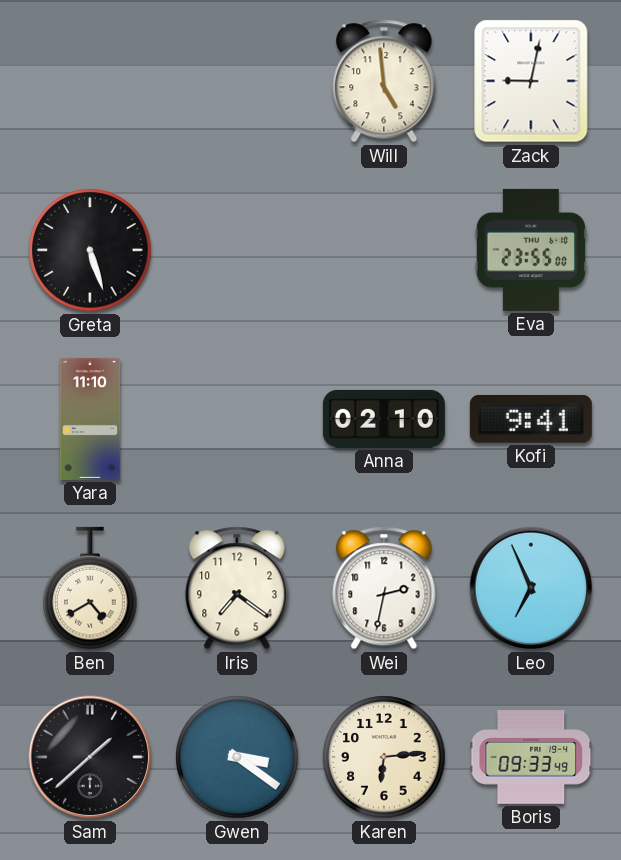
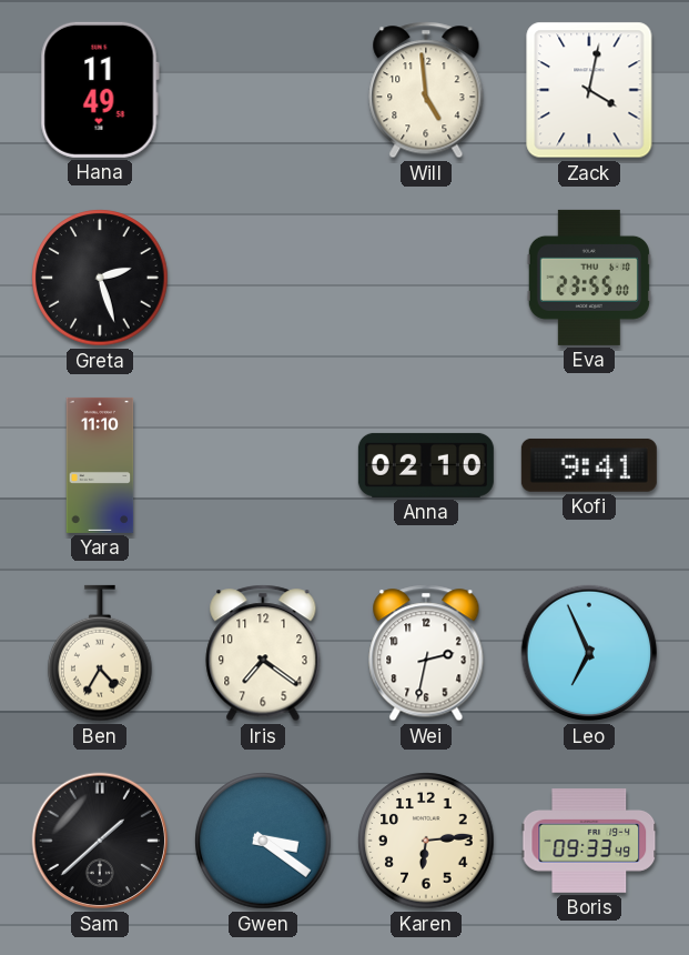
Hana: none -> 11:49 (100, 90)
Zack: 9:02 -> 4:02 (589, 90)
Greta: 5:27 -> 2:27 (100, 278)
Ben: 4:40 -> 4:35 (100, 653)
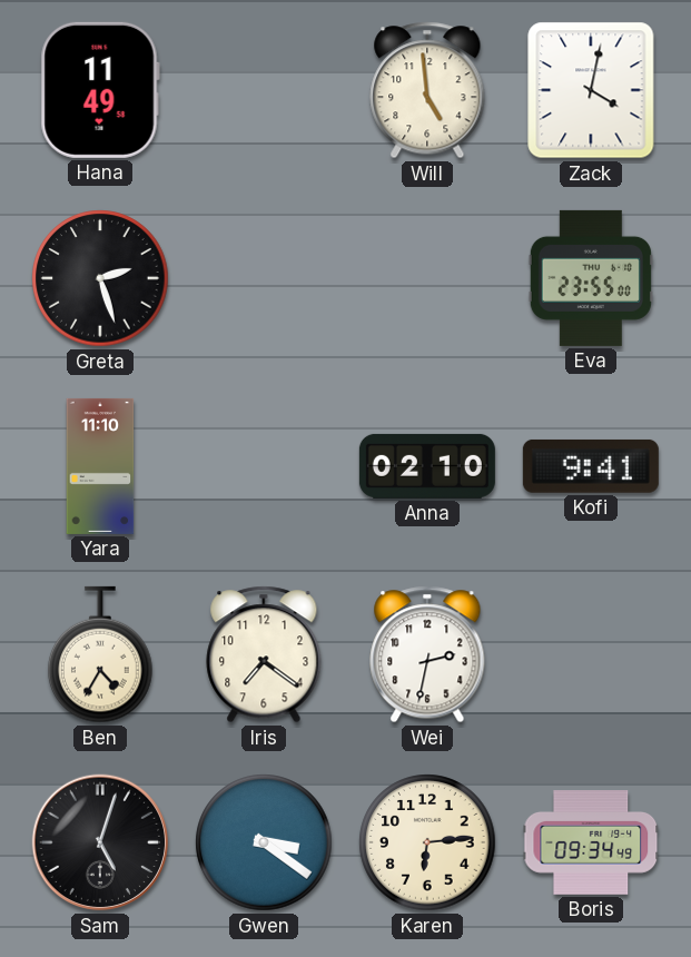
Leo: 6:56 -> none (589, 653)
Sam: 1:38 -> 5:03 (100, 842)
Boris: 09:33 -> 09:34 (591, 842)
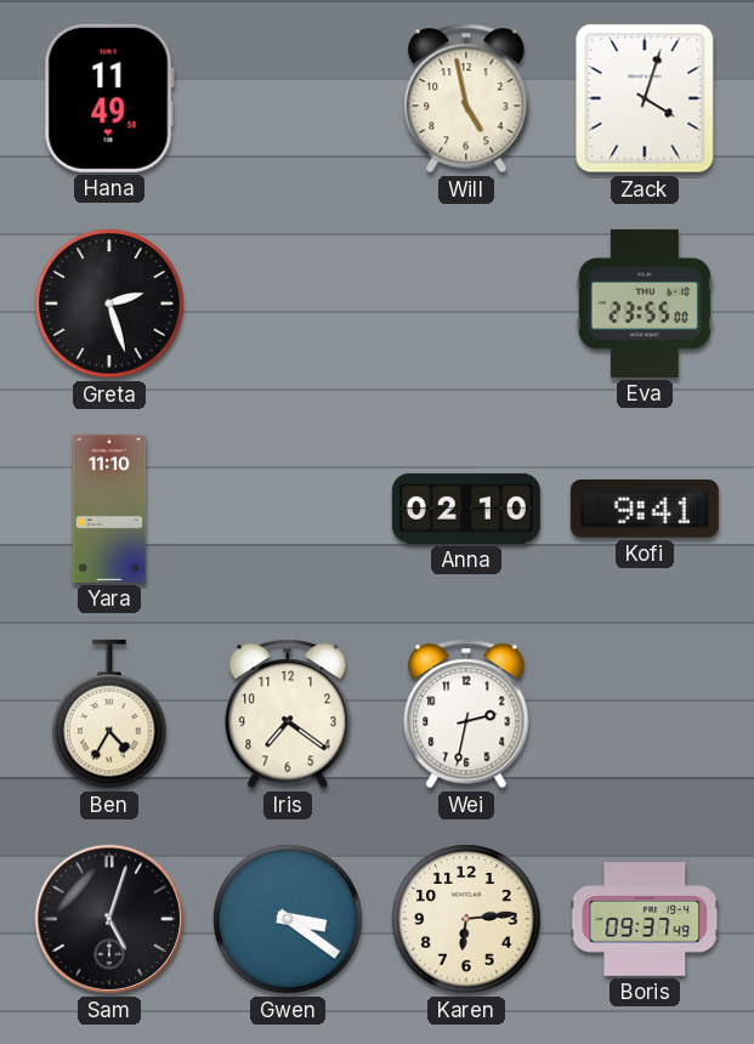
Will: 4:59 -> 4:58 (466, 98)
Zack: 4:02 -> 4:03 (645, 98)
Boris: 09:34 -> 09:37 (645, 919)
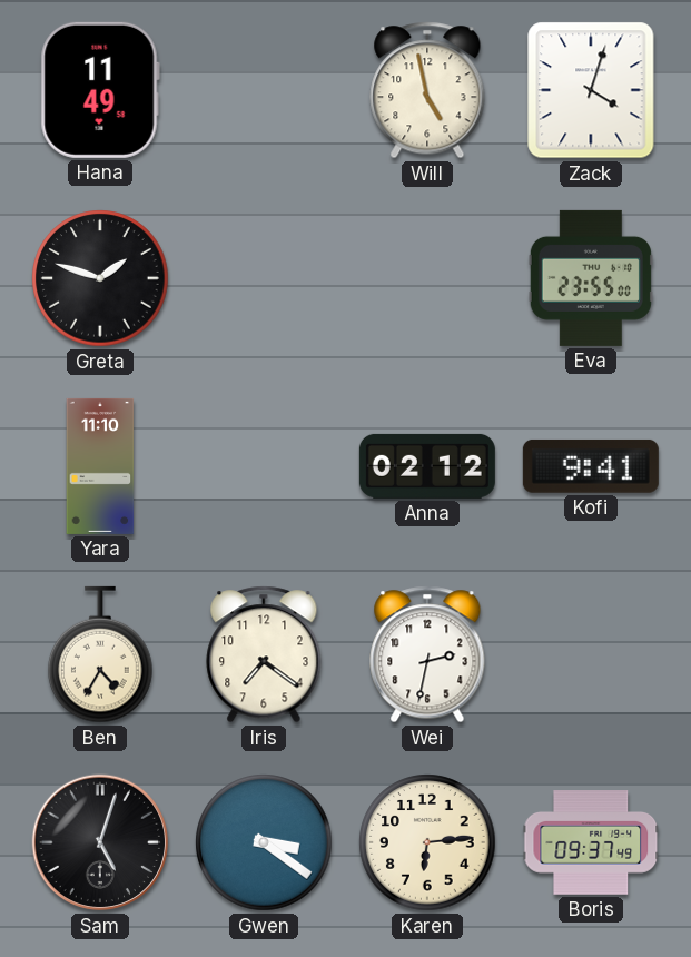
Greta: 2:27 -> 1:48 (100, 278)
Anna: 02:10 -> 02:12 (427, 466)
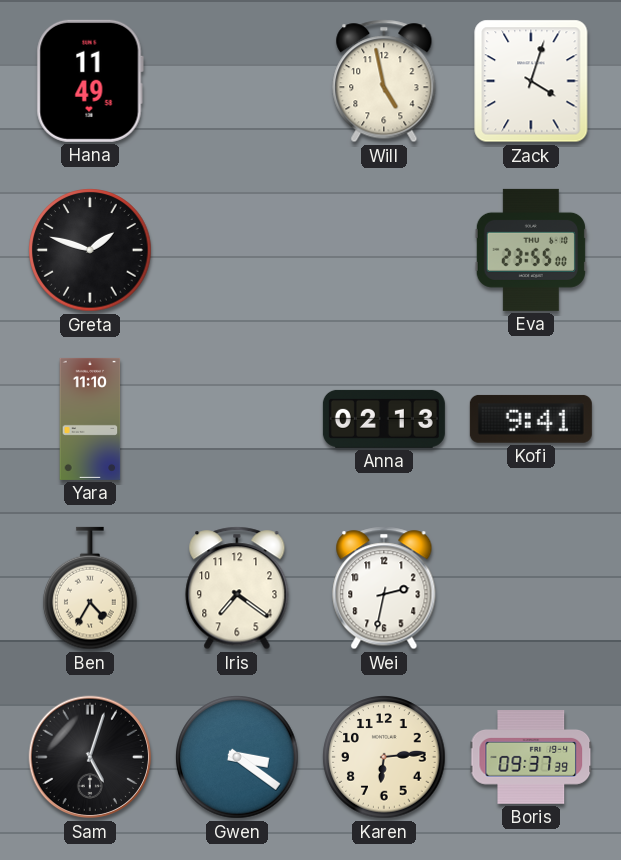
Anna: 02:12 -> 02:13 (384, 419)
Boris: 09:37:49 -> 09:37:39 (531, 757)
